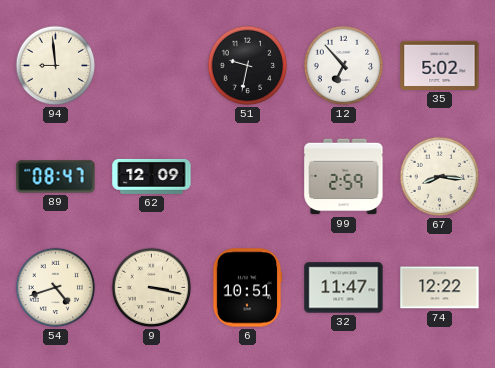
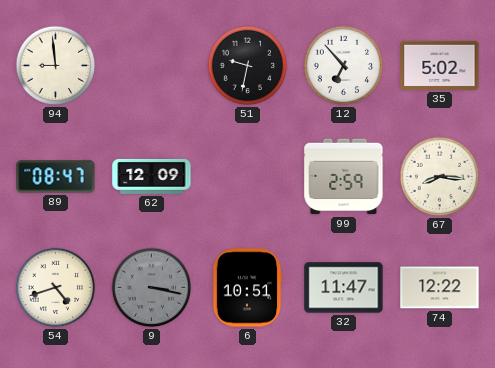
9 dial: cream -> grey (152, 288)
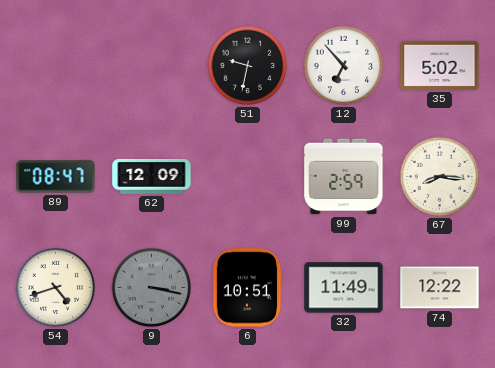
94: 8:59 -> none (56, 66)
32: 11:47 -> 11:49 (344, 288)
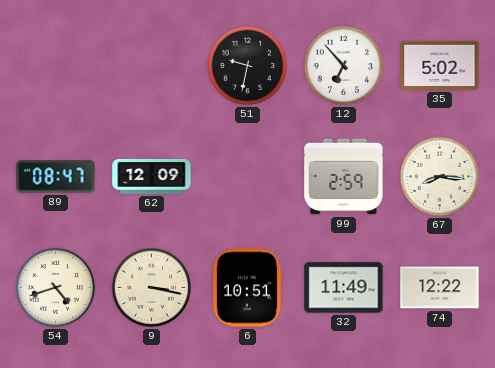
9 dial: grey -> cream (152, 288)
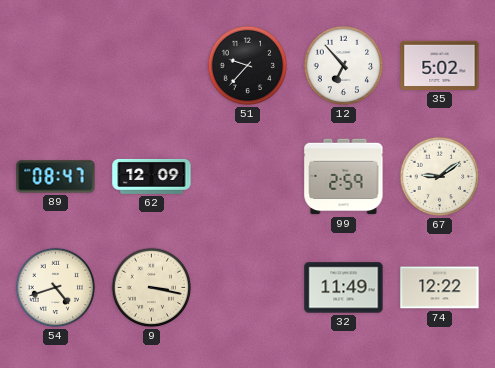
51: 9:32 -> 9:37 (248, 66)
67: 8:16 -> 9:09 (440, 177)
6: 10:51 -> none (247, 288)
